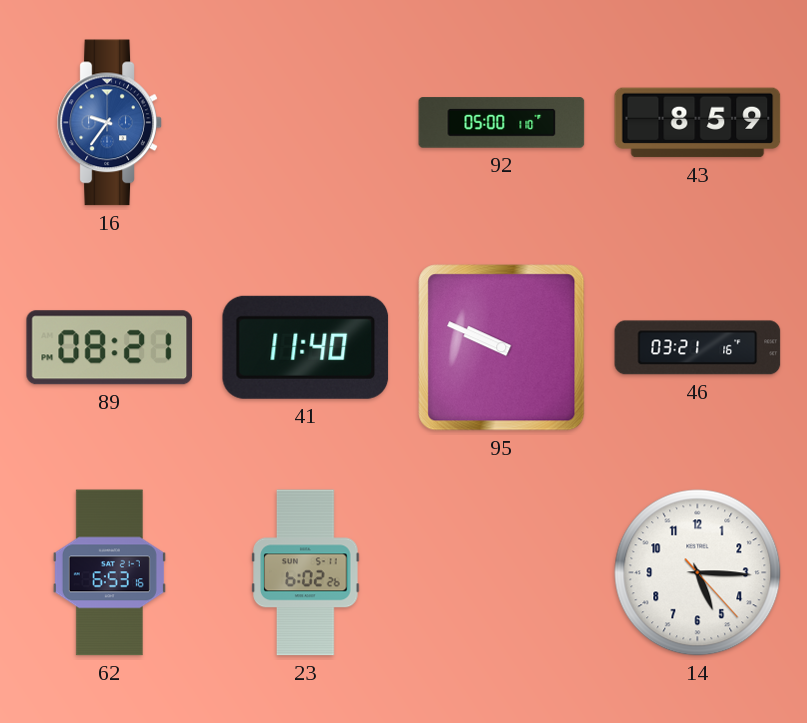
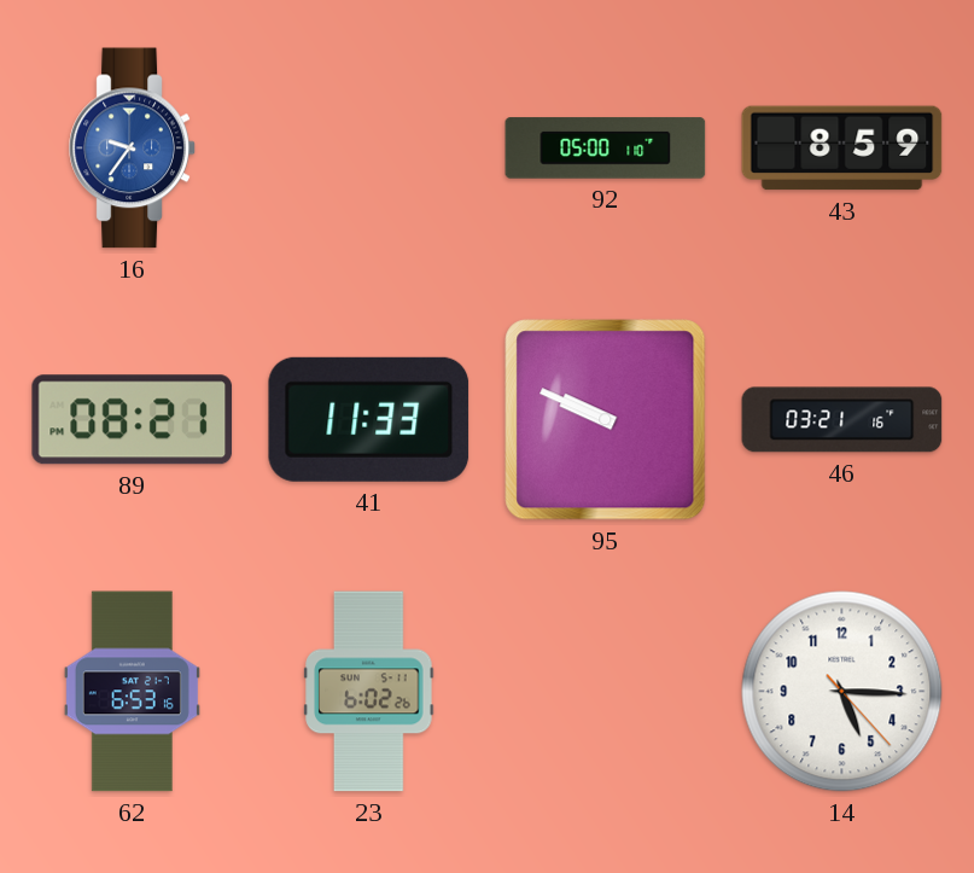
41: 11:40 -> 11:33 (369, 419)
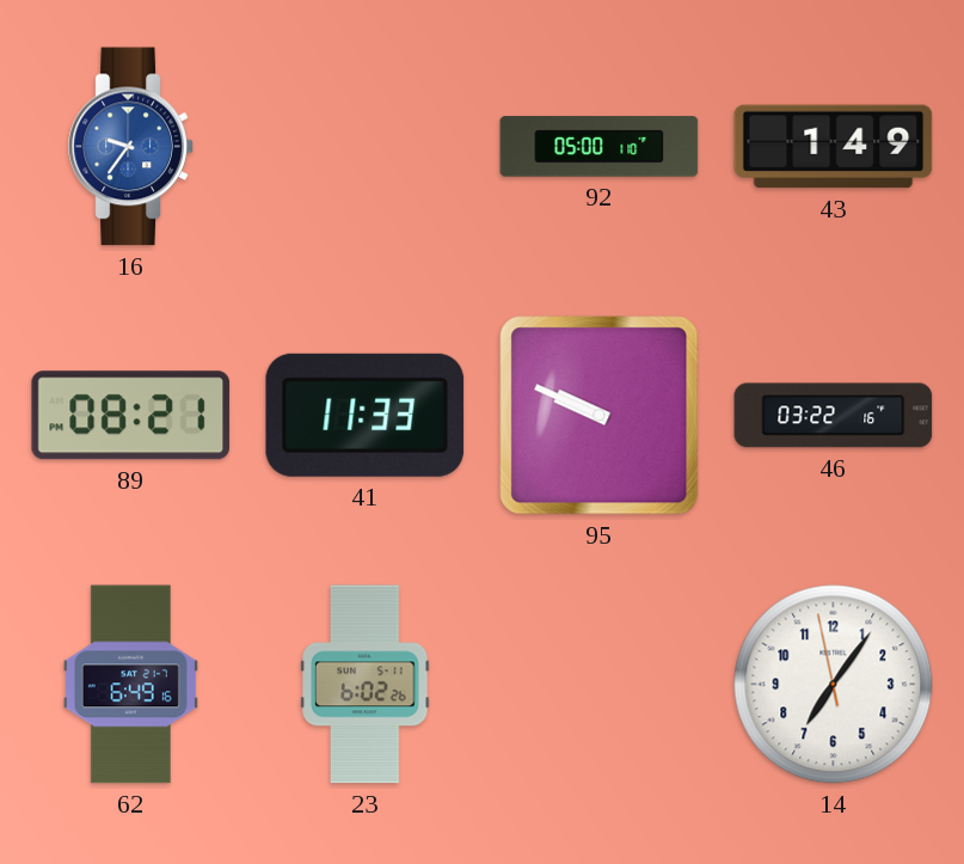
43: 8:59 -> 1:49 (834, 147)
46: 03:21 -> 03:22 (834, 416)
62: 6:53 -> 6:49 (130, 685)
14: 5:15 -> 7:05 (834, 685)
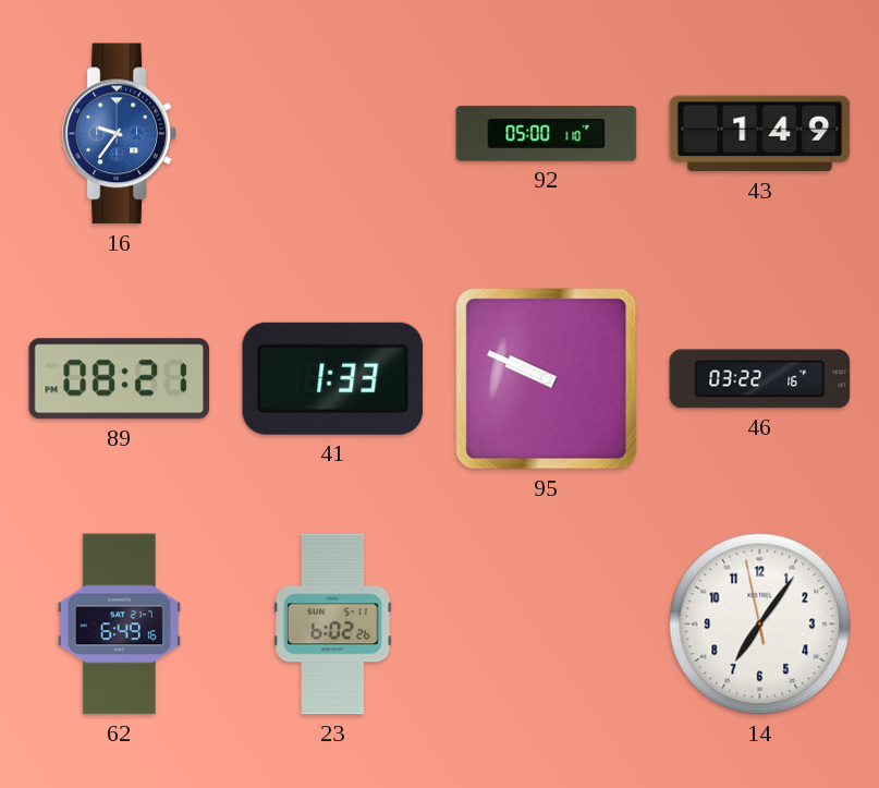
41: 11:33 -> 1:33 (333, 378)
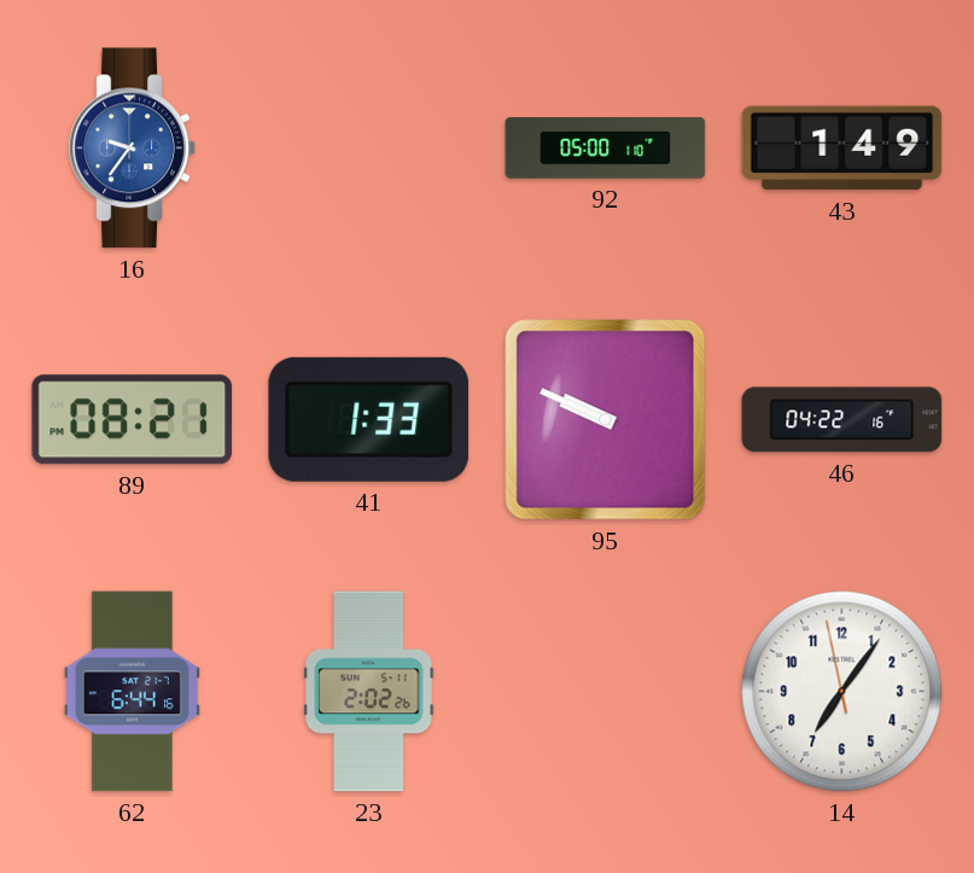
46: 03:22 -> 04:22 (842, 420)
62: 6:49 -> 6:44 (132, 692)
23: 6:02 -> 2:02 (369, 692)
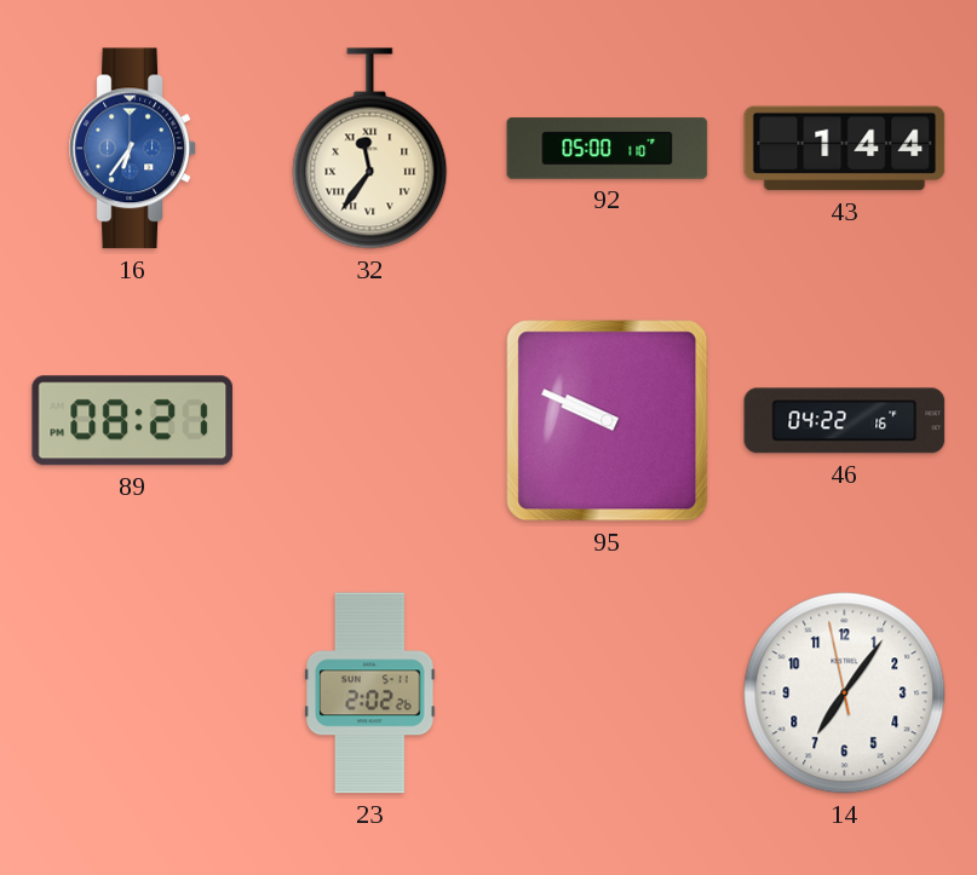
16: 9:36 -> 6:36 (133, 149)
32: none -> 11:36 (370, 149)
43: 1:49 -> 1:44 (845, 149)
41: 1:33 -> none (369, 419)
62: 6:44 -> none (132, 692)
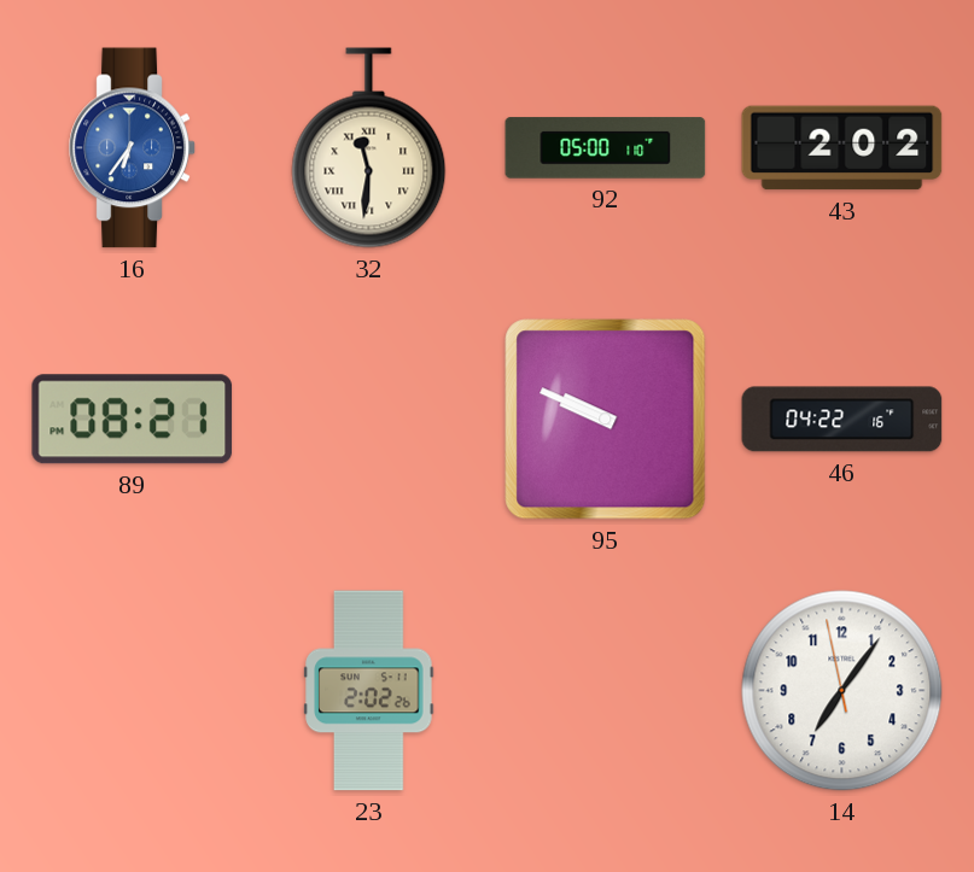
32: 11:36 -> 11:31 (369, 148)
43: 1:44 -> 2:02 (842, 148)
